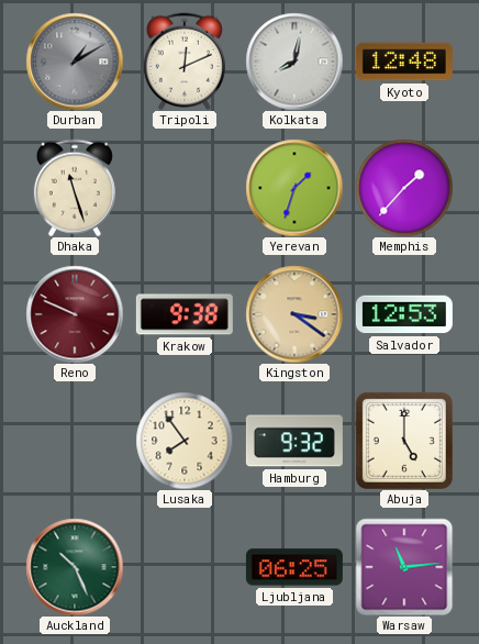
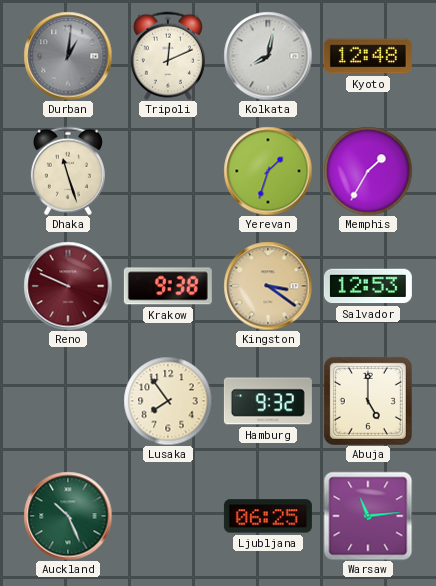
Durban: 1:10 -> 1:01 (68, 56)
Memphis: 1:37 -> 1:35 (368, 171)
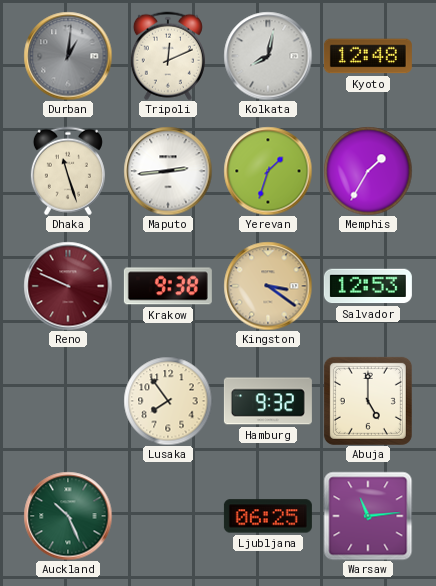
Maputo: none -> 2:44 (168, 171)
